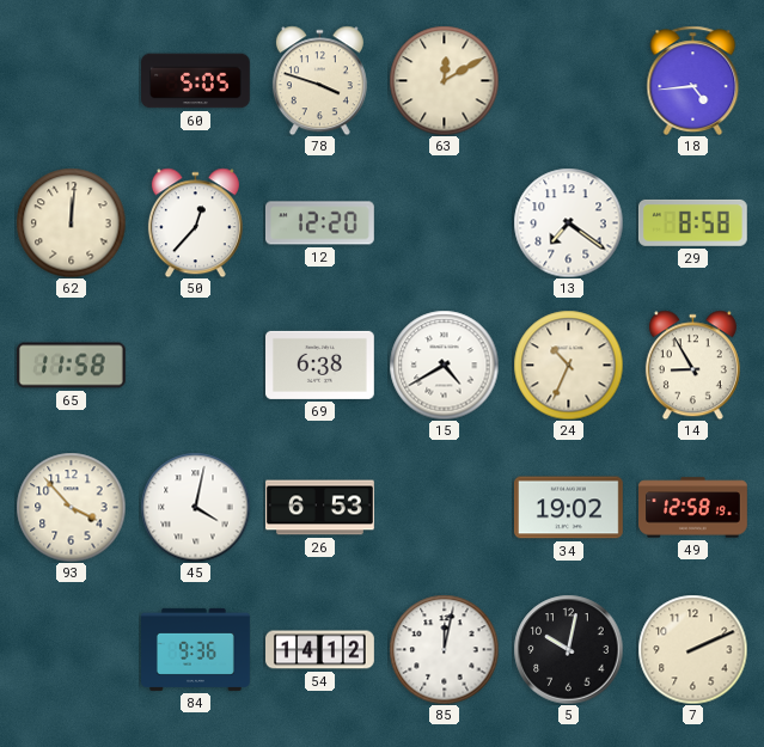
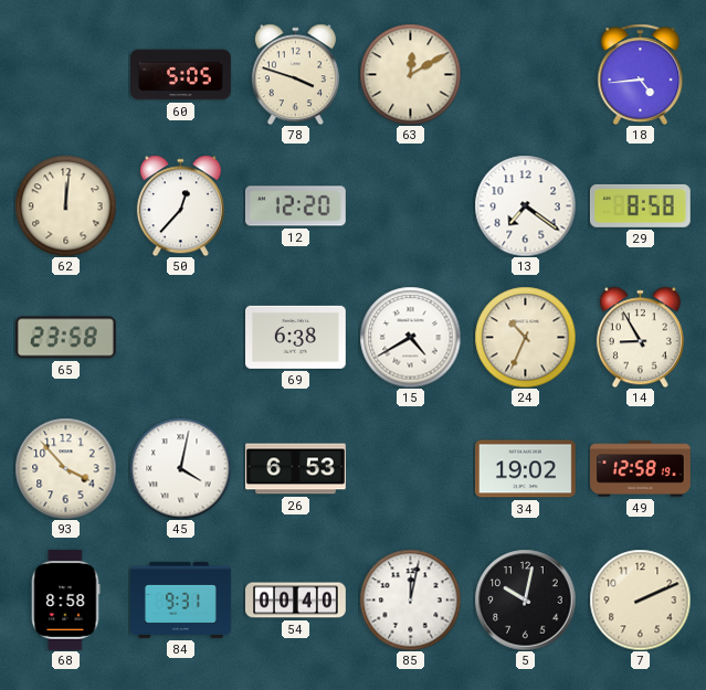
65: 11:58 -> 23:58 (66, 338)
68: none -> 8:58 (66, 599)
84: 9:36 -> 9:31 (181, 599)
54: 14:12 -> 00:40 (296, 601)
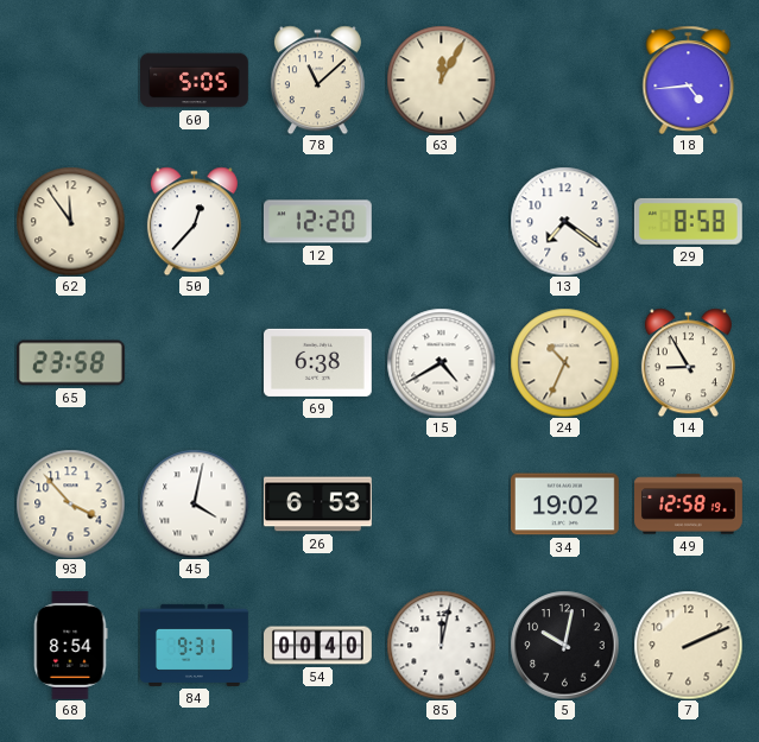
78: 3:48 -> 11:08 (317, 80)
63: 12:10 -> 12:05 (441, 80)
62: 12:01 -> 11:54 (70, 221)
68: 8:58 -> 8:54 (71, 645)
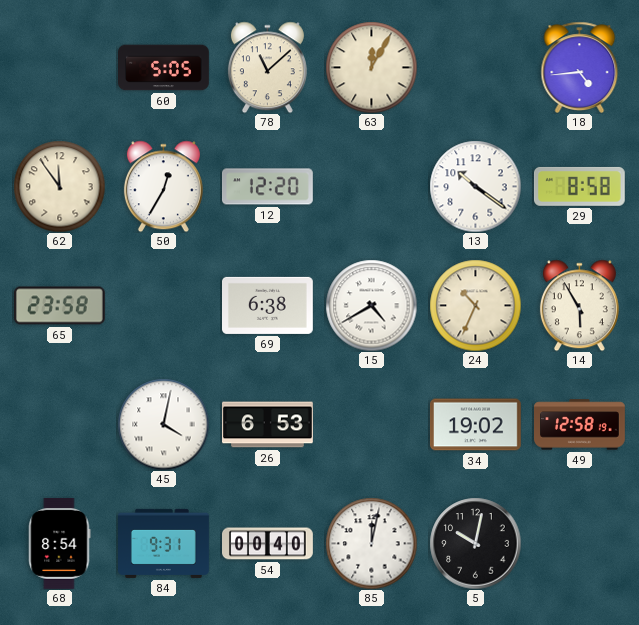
50: 12:37 -> 12:35 (163, 186)
13: 7:21 -> 10:21 (475, 186)
14: 8:55 -> 5:55 (579, 305)
93: 3:53 -> none (70, 503)
7: 2:11 -> none (688, 645)
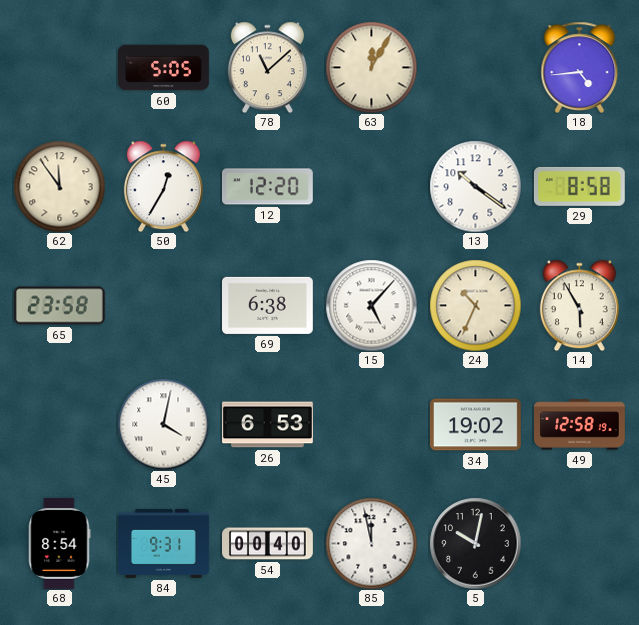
15: 4:40 -> 5:07 (371, 305)
85: 12:02 -> 11:58 (371, 543)
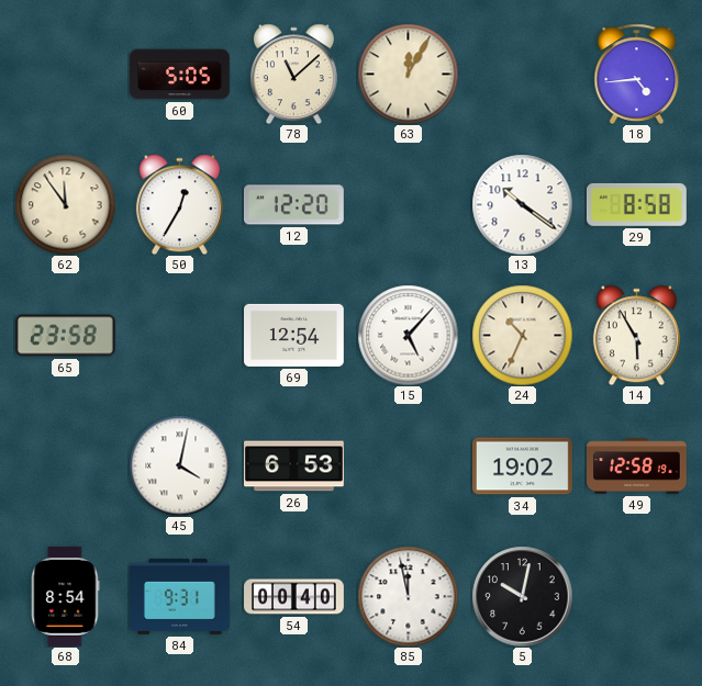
69: 6:38 -> 12:54 (294, 335)
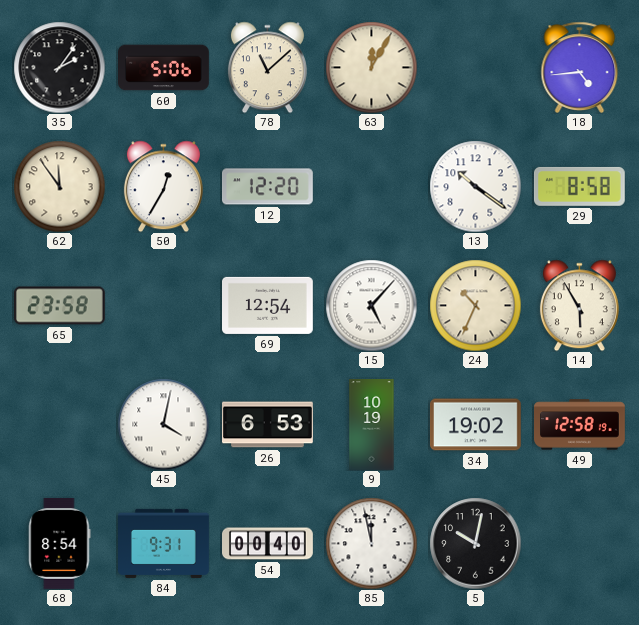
35: none -> 2:06 (59, 67)
60: 5:05 -> 5:06 (164, 68)
9: none -> 10:19 (372, 425)
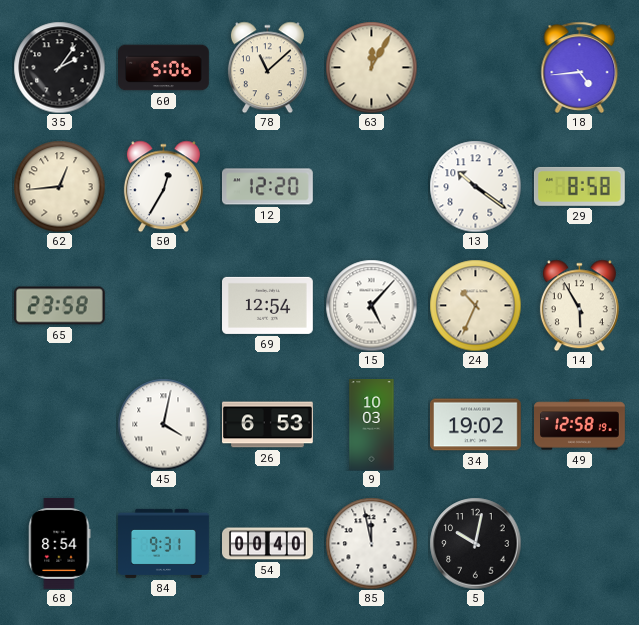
62: 11:54 -> 12:44 (59, 186)
9: 10:19 -> 10:03 (372, 425)
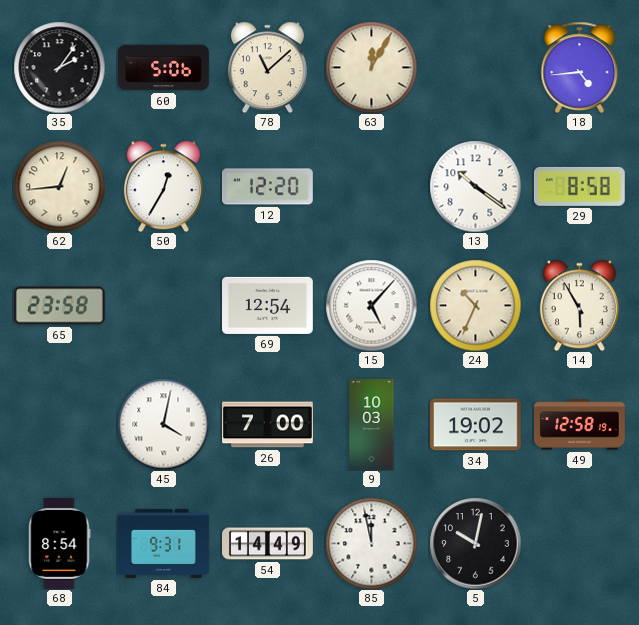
26: 6:53 -> 7:00 (268, 425)
54: 00:40 -> 14:49 (268, 544)
